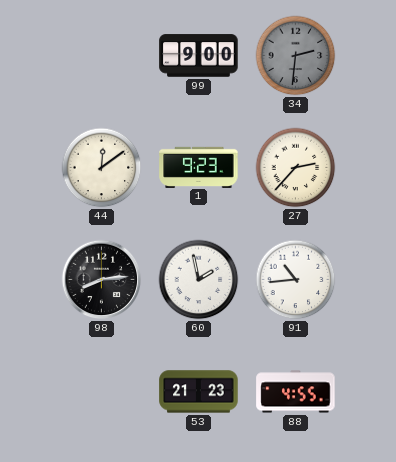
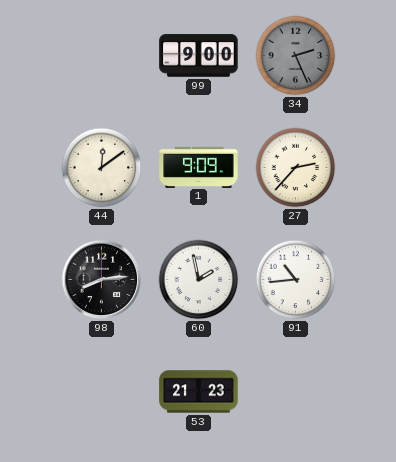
34: 2:31 -> 2:26 (296, 56)
1: 9:23 -> 9:09 (199, 167)
88: 4:55 -> none (296, 392)
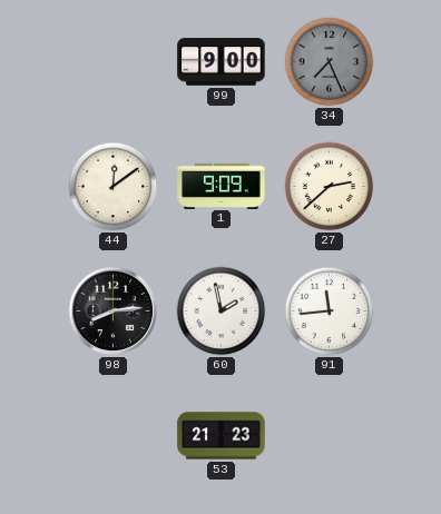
34: 2:26 -> 7:26 (330, 62)
27: 2:37 -> 2:38 (330, 187)
91: 10:44 -> 11:44 (330, 312)
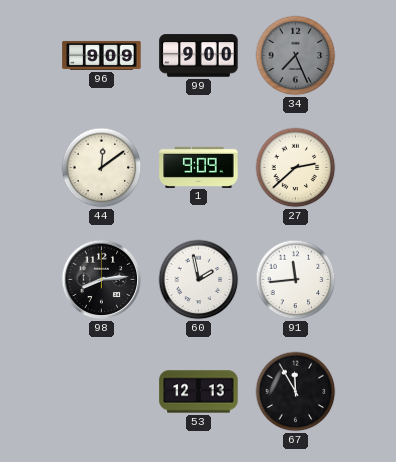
96: none -> 9:09 (102, 55)
53: 21:23 -> 12:13 (199, 392)
67: none -> 11:55 (296, 392)
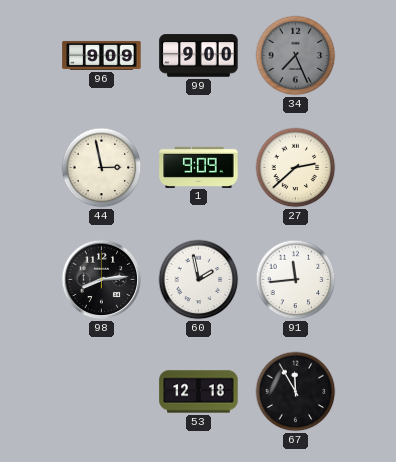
44: 12:09 -> 2:58 (102, 168)
53: 12:13 -> 12:18 (199, 392)
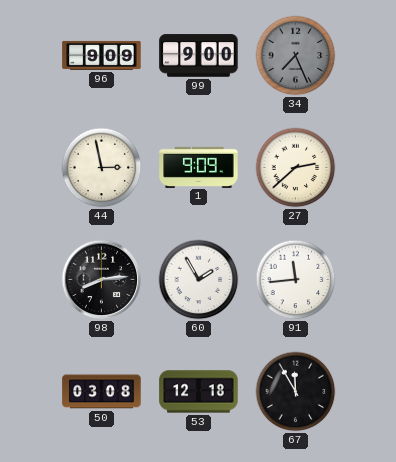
60: 1:58 -> 1:55 (199, 280)
50: none -> 03:08 (102, 392)
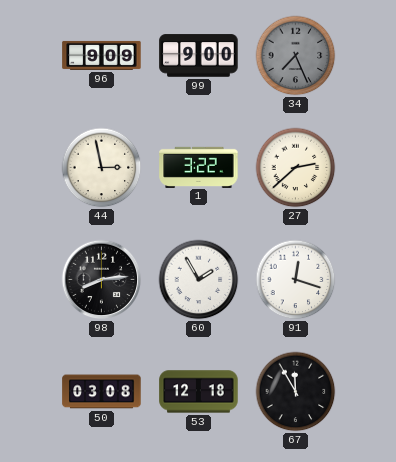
1: 9:09 -> 3:22 (199, 167)
91: 11:44 -> 12:18 (296, 280)
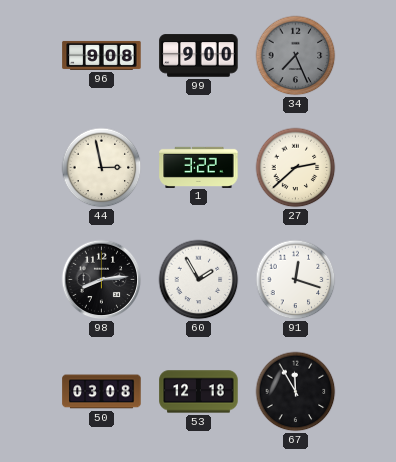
96: 9:09 -> 9:08 (102, 55)
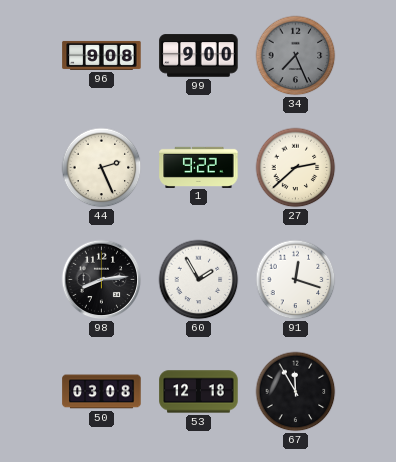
44: 2:58 -> 2:26 (102, 168)
1: 3:22 -> 9:22 (199, 167)
